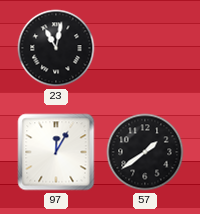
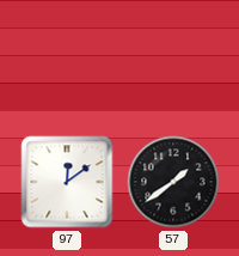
23: 11:02 -> none (56, 48)
97: 12:05 -> 12:09 (67, 182)
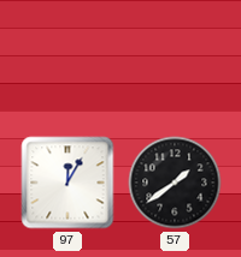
97: 12:09 -> 12:05 (67, 183)
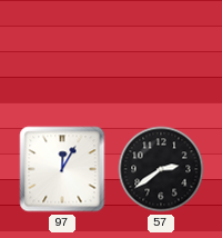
57: 1:39 -> 2:39 (161, 169)
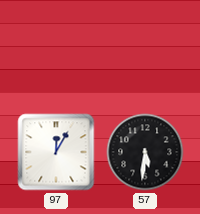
57: 2:39 -> 5:31 (145, 152)
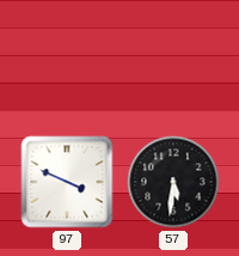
97: 12:05 -> 3:49 (67, 182)
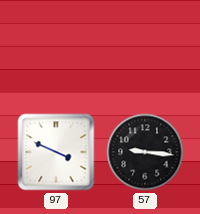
57: 5:31 -> 9:16 (145, 152)
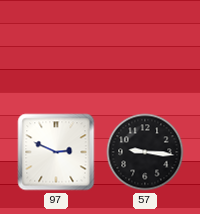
97: 3:49 -> 2:49 (56, 152)
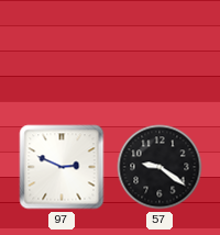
57: 9:16 -> 9:21 (159, 167)
